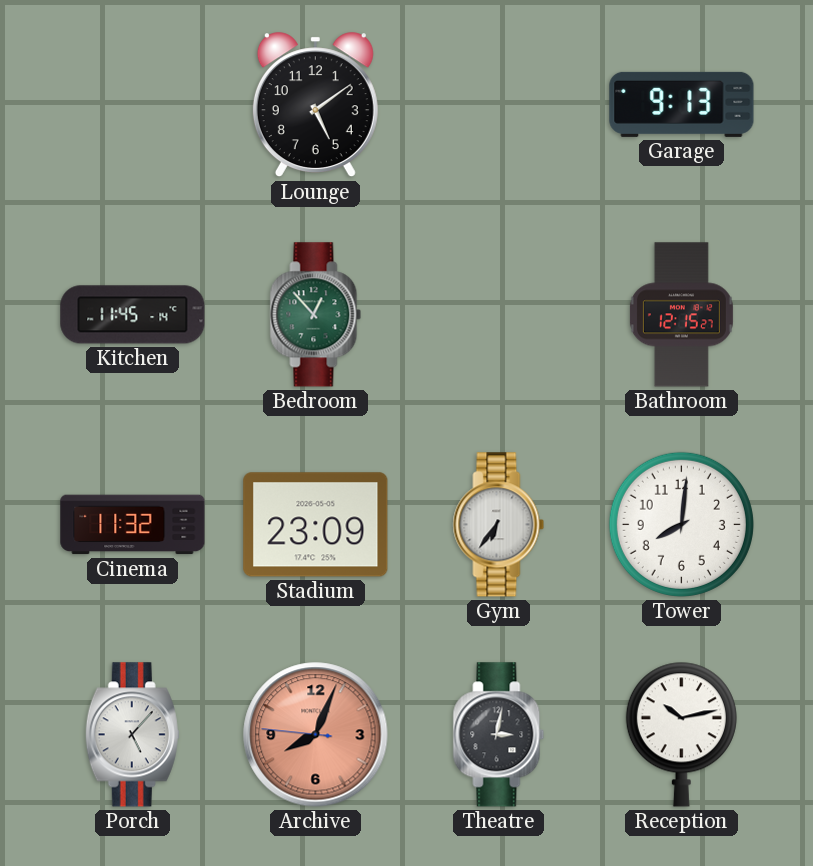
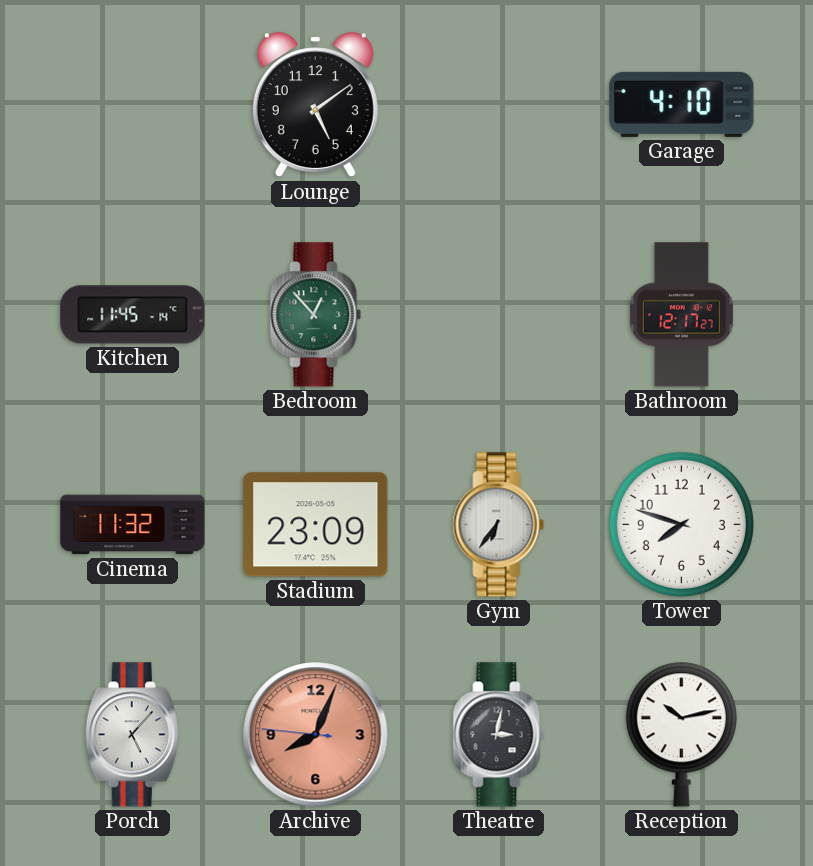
Garage: 9:13 -> 4:10 (682, 104)
Bathroom: 12:15 -> 12:17 (681, 315)
Tower: 8:01 -> 7:48 (681, 524)
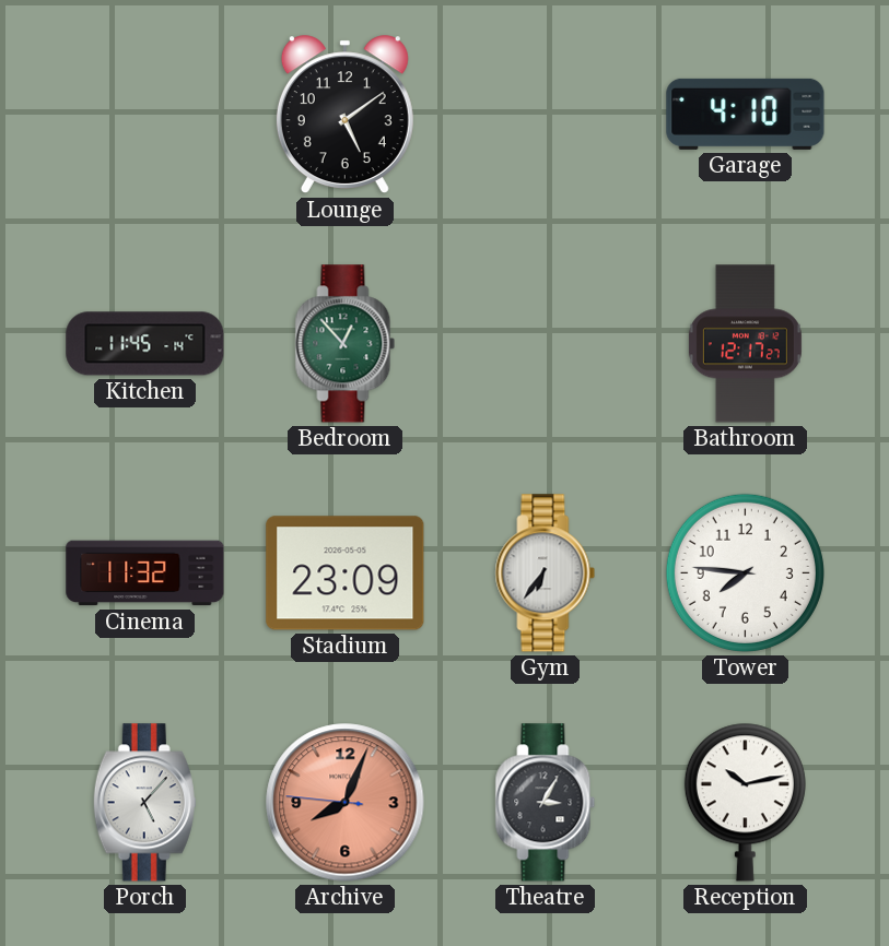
Tower: 7:48 -> 7:46 (745, 572)
Theatre: 3:02 -> 3:05 (546, 803)
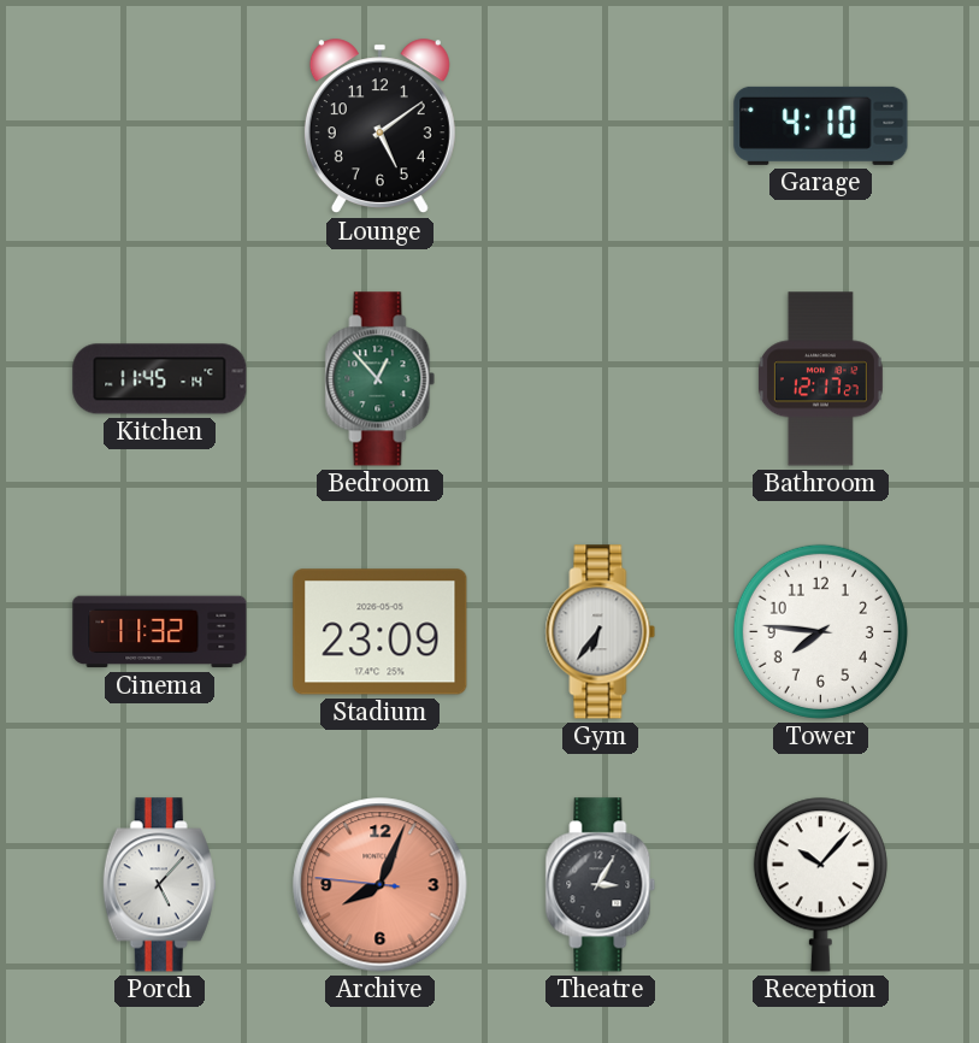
Reception: 10:13 -> 10:07 (820, 884)
